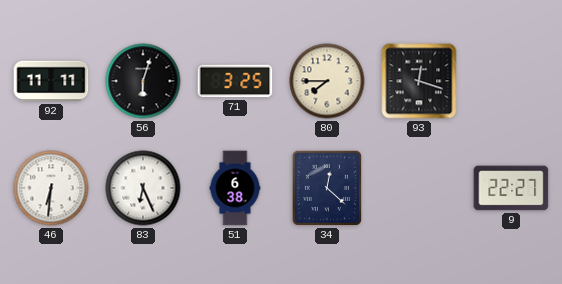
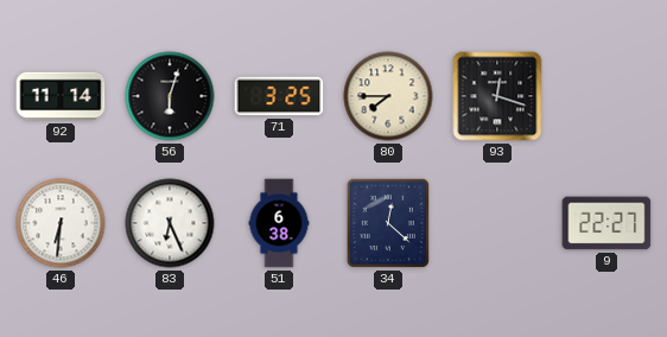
92: 11:11 -> 11:14 (61, 96)
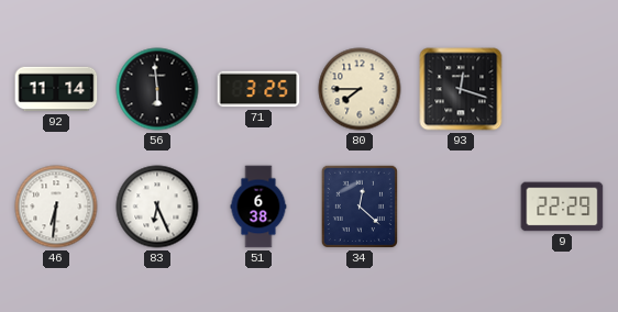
56: 6:03 -> 5:59 (157, 89)
9: 22:27 -> 22:29 (562, 207)
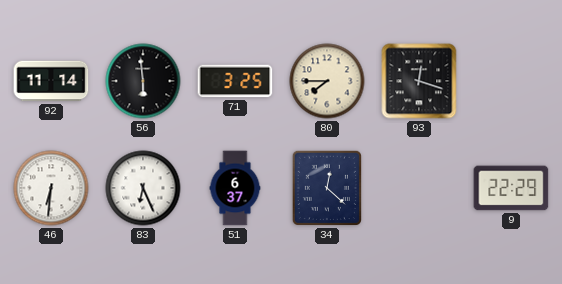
51: 6:38 -> 6:37 (235, 188)
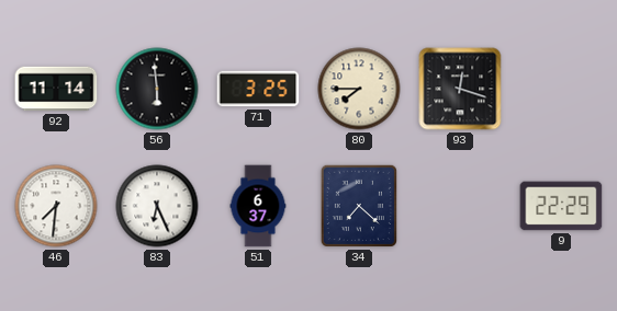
46: 6:31 -> 7:31 (56, 206)
34: 12:22 -> 7:22 (359, 206)
